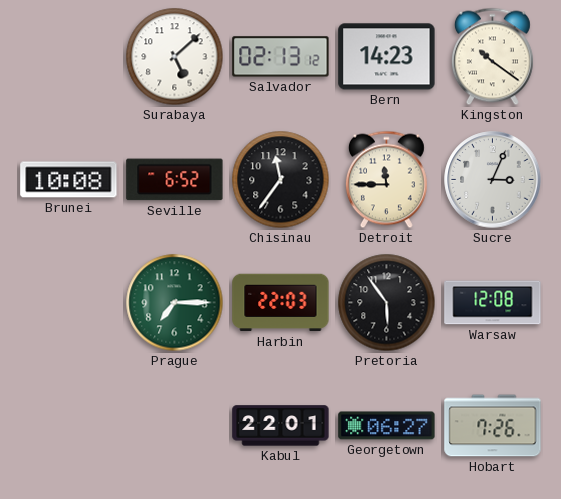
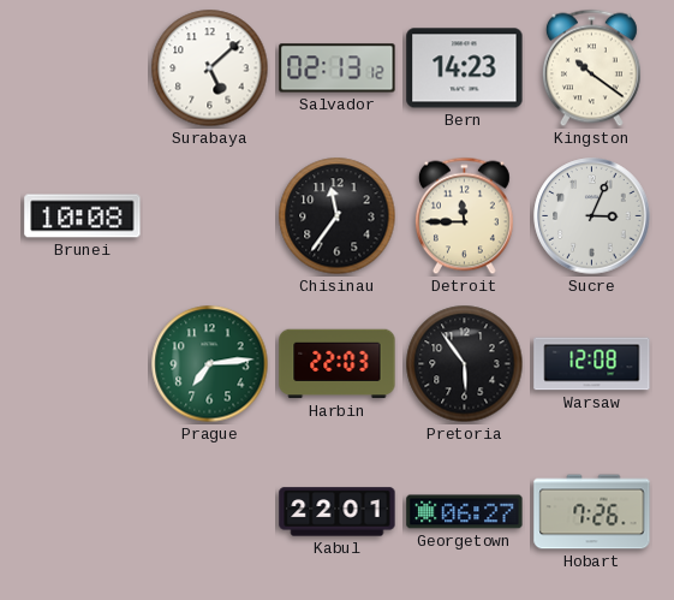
Seville: 6:52 -> none (175, 180)
Prague: 7:15 -> 7:14 (210, 364)
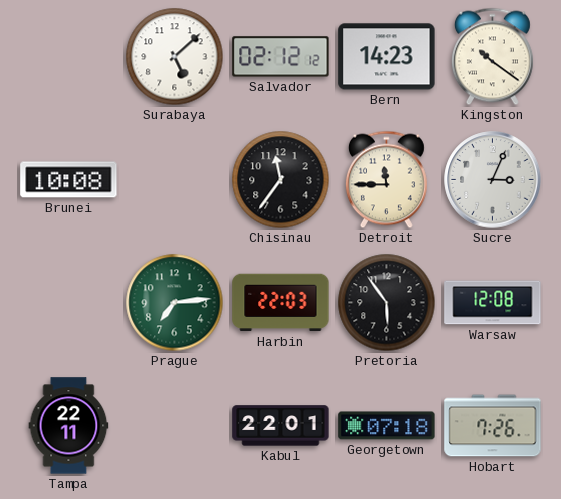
Salvador: 02:13 -> 02:12 (281, 57)
Tampa: none -> 22:11 (69, 426)
Georgetown: 06:27 -> 07:18 (387, 426)
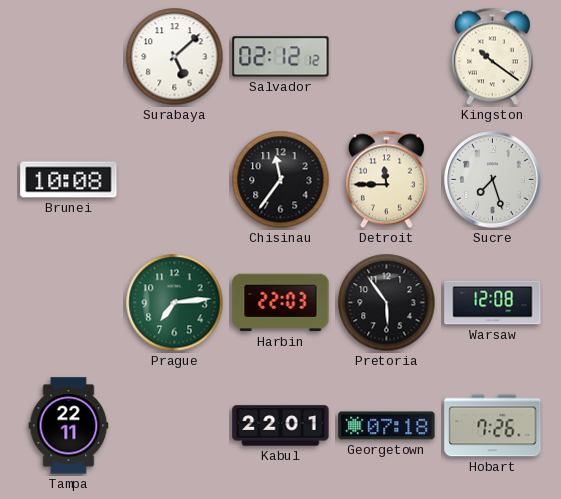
Bern: 14:23 -> none (387, 57)
Sucre: 3:04 -> 7:27 (493, 180)
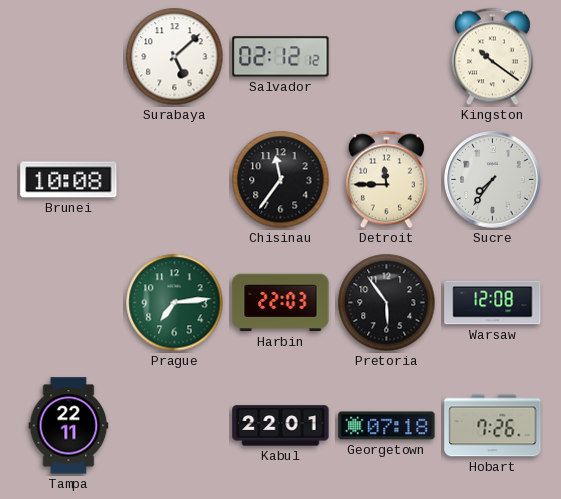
Sucre: 7:27 -> 7:36 (493, 180)
